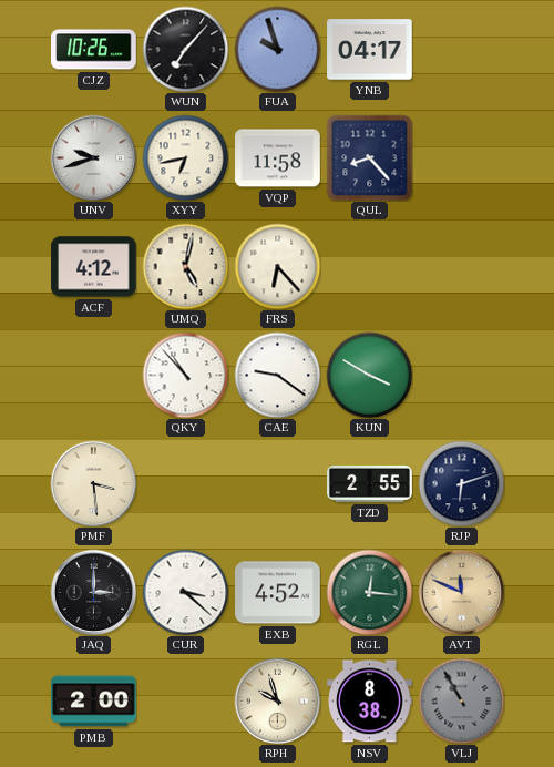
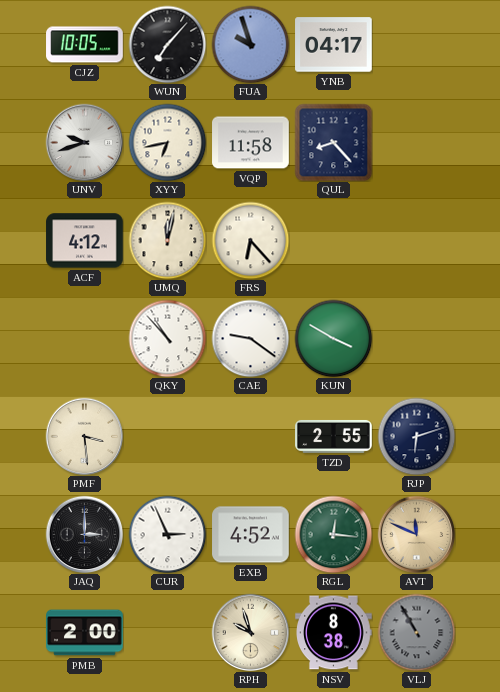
CJZ: 10:26 -> 10:05 (85, 45)
UMQ: 5:02 -> 12:02 (167, 240)
CUR: 3:22 -> 2:56 (167, 534)
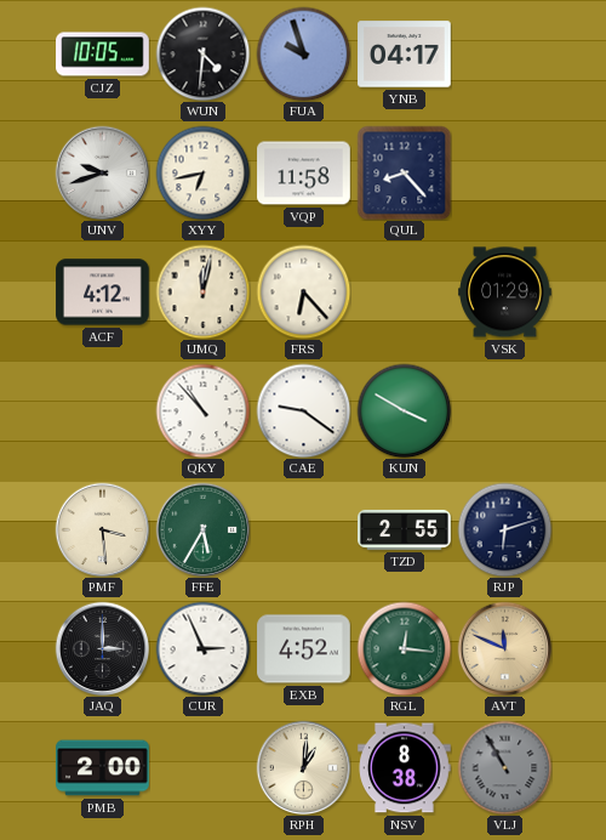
WUN: 7:07 -> 4:31 (202, 53)
VSK: none -> 01:29 (505, 293)
FFE: none -> 5:35 (202, 529)
RPH: 9:57 -> 1:01 (303, 767)
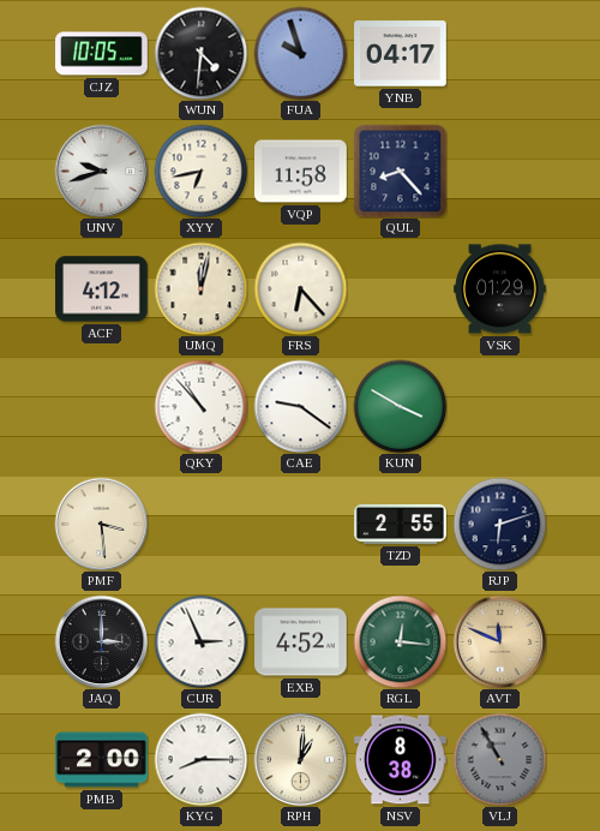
FFE: 5:35 -> none (202, 529)
KYG: none -> 8:15 (200, 759)
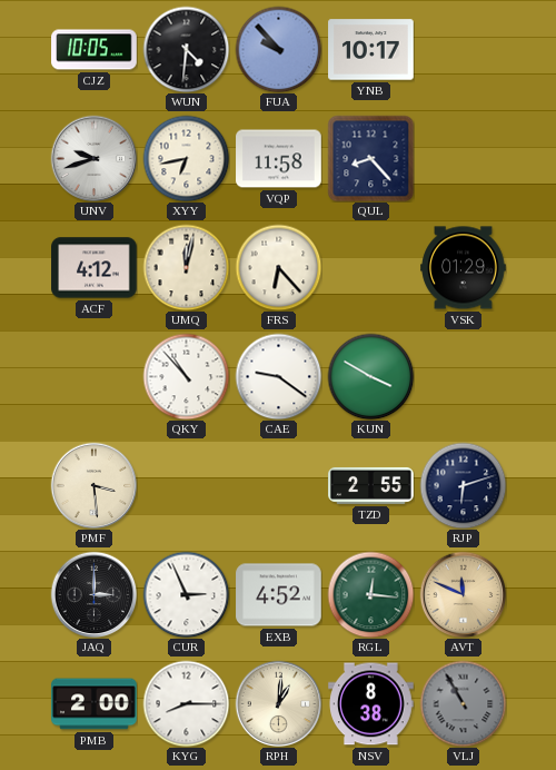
FUA: 9:57 -> 9:53 (278, 49)
YNB: 04:17 -> 10:17 (371, 50)
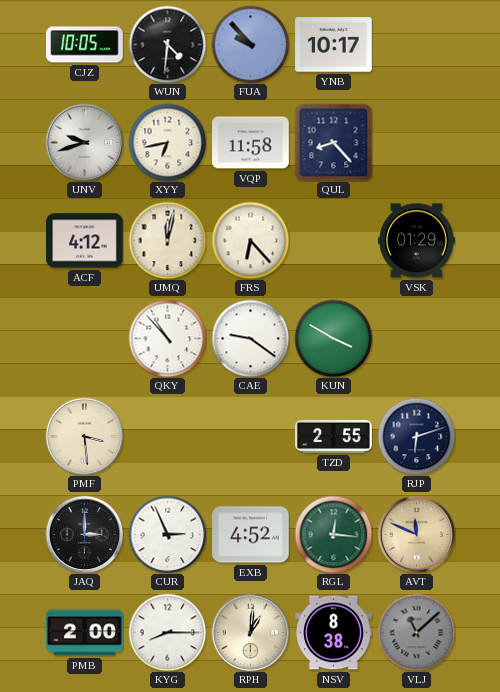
VLJ: 10:55 -> 11:08 (416, 632)
